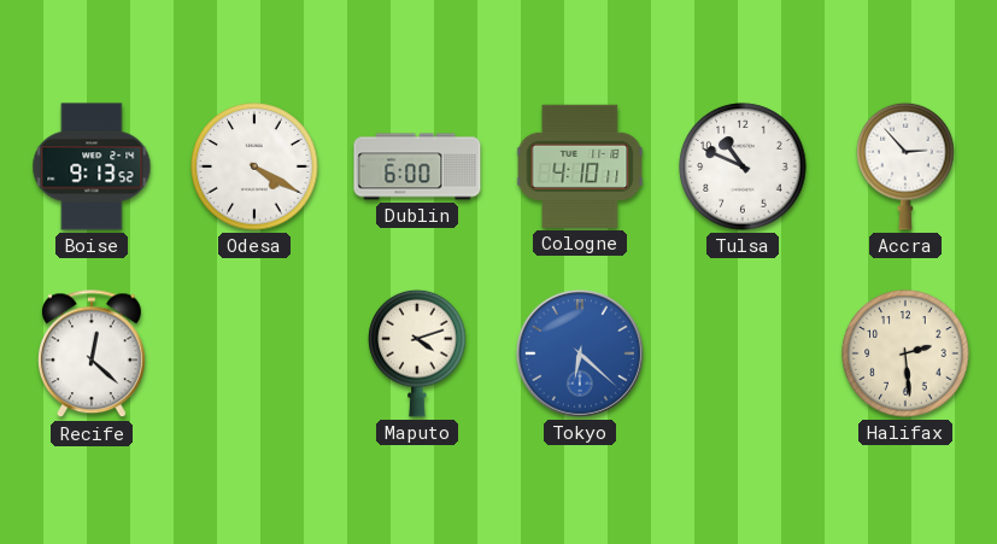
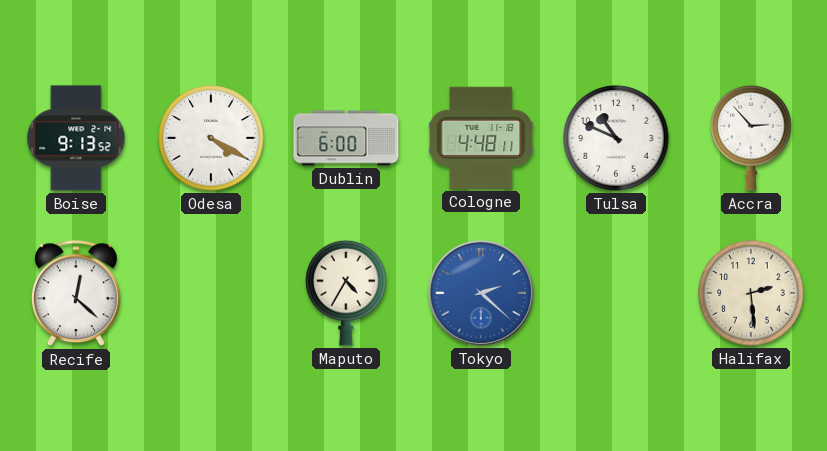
Cologne: 4:10 -> 4:48 (481, 138)
Maputo: 4:12 -> 4:35 (346, 293)
Tokyo: 6:22 -> 2:22 (481, 293)
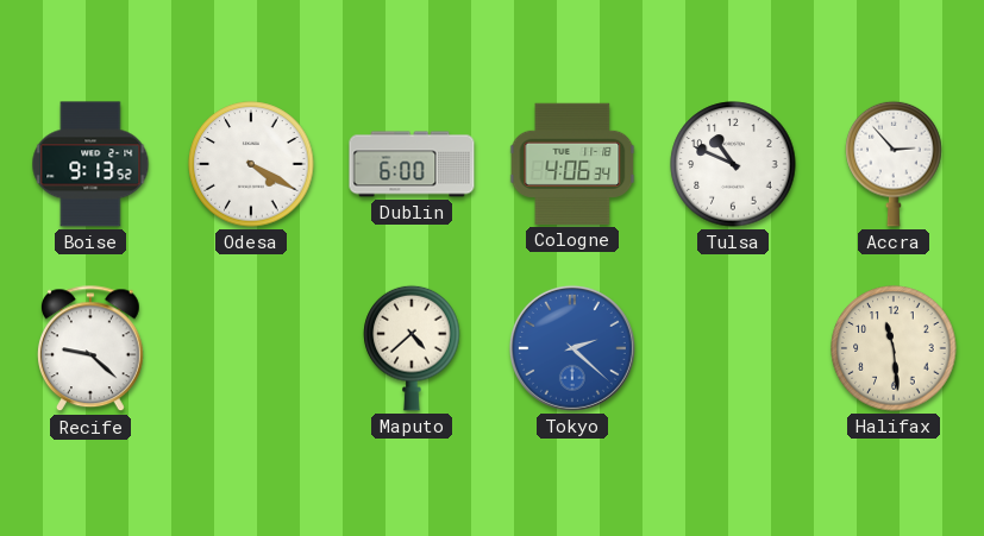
Cologne: 4:48 -> 4:06 (572, 164)
Recife: 12:22 -> 9:22 (90, 349)
Maputo: 4:35 -> 4:38 (412, 348)
Halifax: 2:29 -> 11:29 (894, 348)
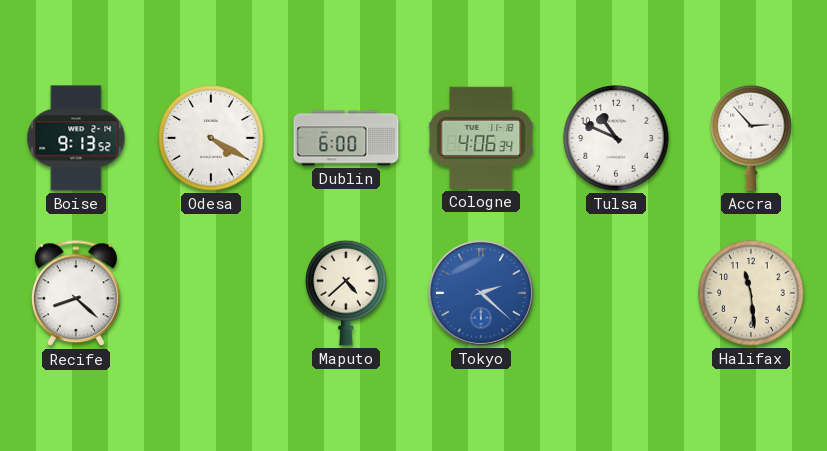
Recife: 9:22 -> 8:22 (76, 294)
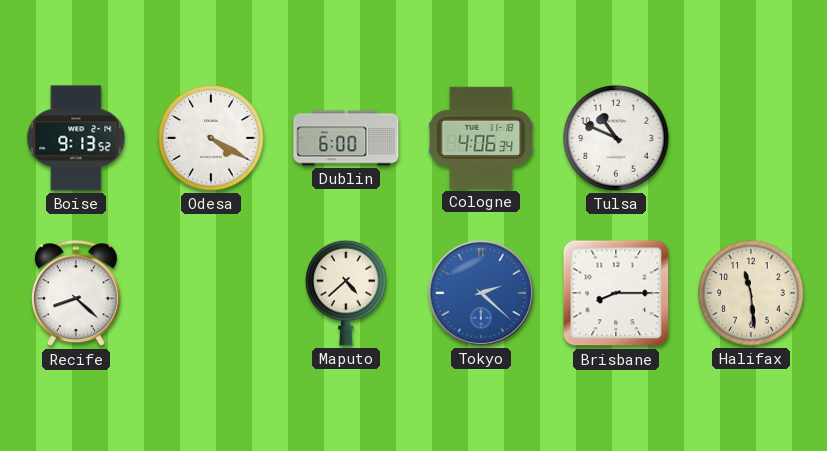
Accra: 2:53 -> none (751, 138)
Brisbane: none -> 8:15 (616, 293)
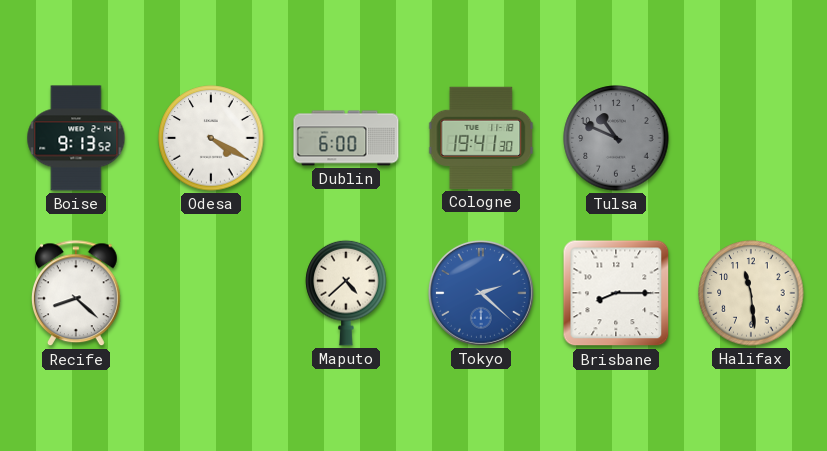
Cologne: 4:06 -> 19:41 (481, 138)
Tulsa dial: white -> grey (616, 138)
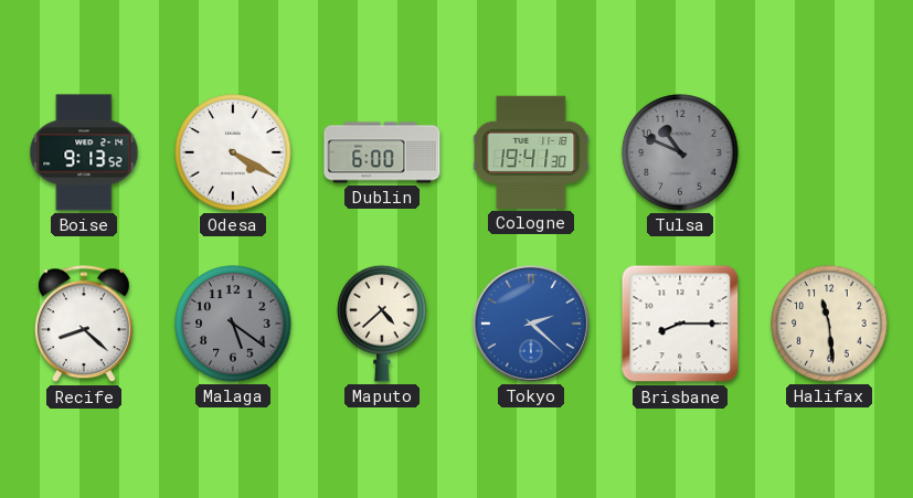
Malaga: none -> 5:21 (233, 324)
